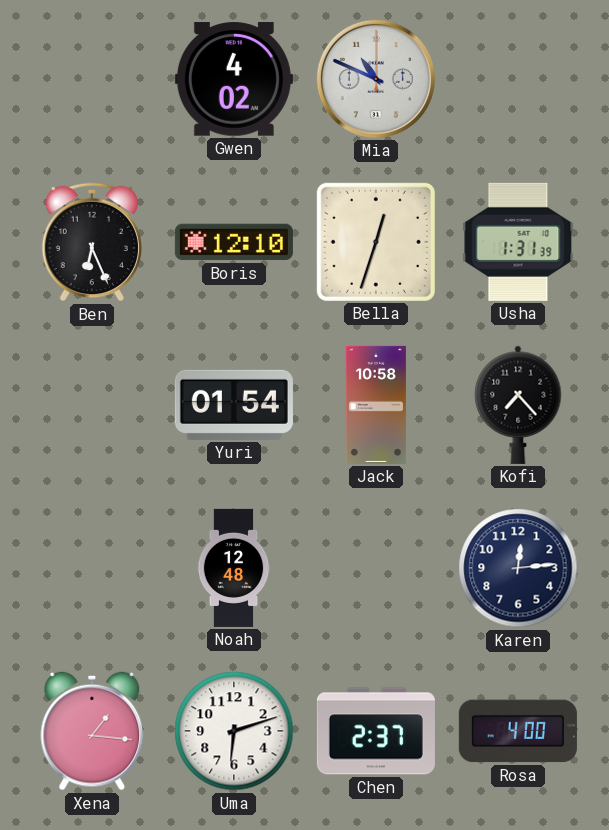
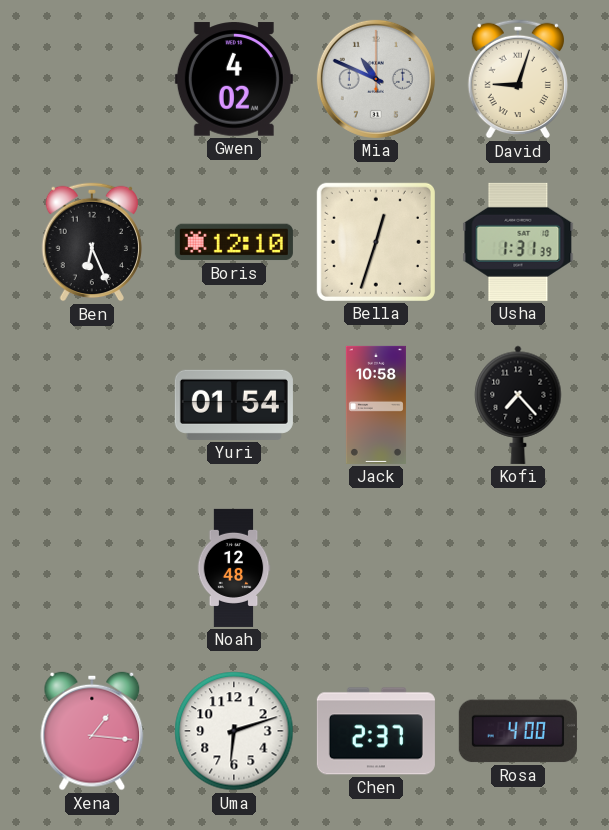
David: none -> 9:03 (518, 79)
Karen: 12:14 -> none (518, 568)
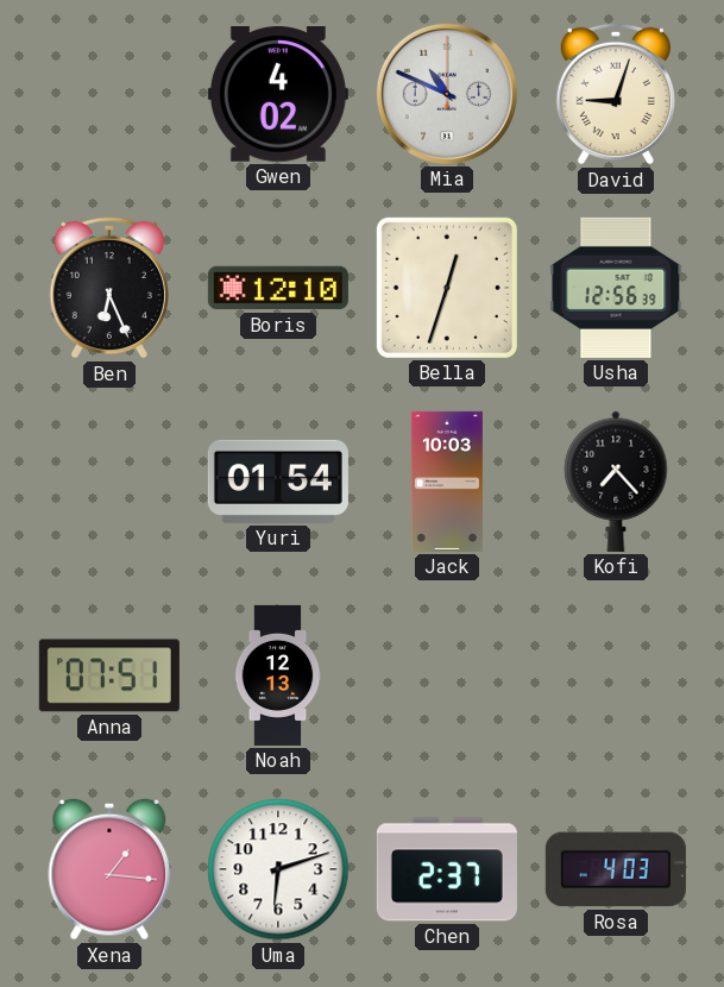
Usha: 1:31 -> 12:56 (616, 288)
Jack: 10:58 -> 10:03 (447, 482)
Anna: none -> 07:51 (109, 675)
Noah: 12:48 -> 12:13 (278, 675)
Rosa: 4:00 -> 4:03 (616, 869)
